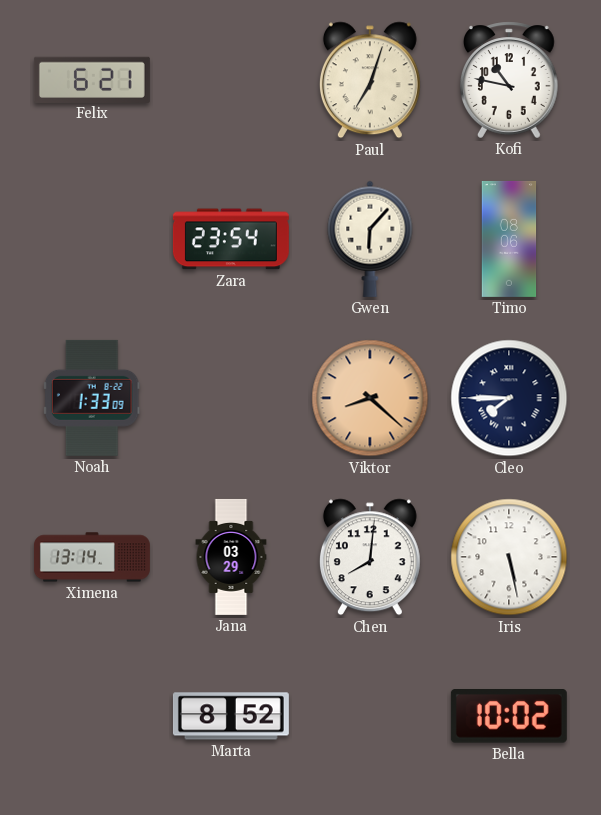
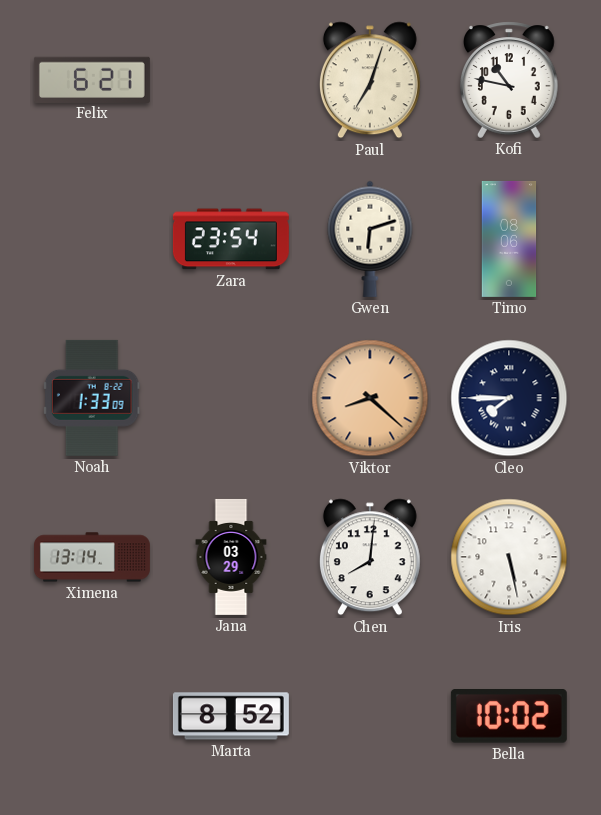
Gwen: 6:07 -> 6:12 (370, 239)
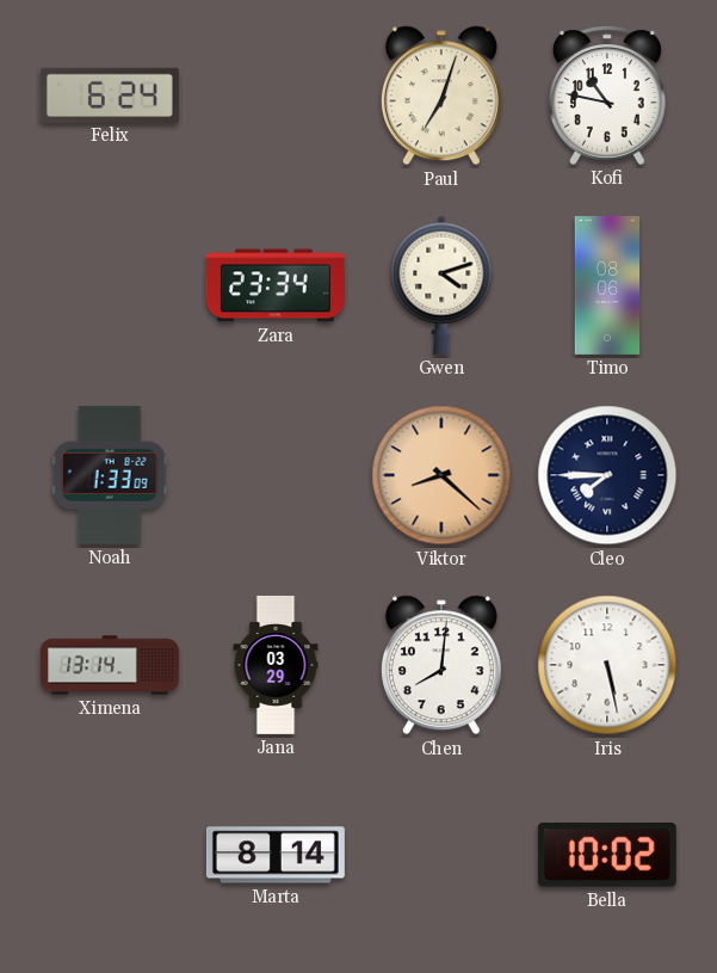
Felix: 6:21 -> 6:24 (110, 94)
Zara: 23:54 -> 23:34 (276, 285)
Gwen: 6:12 -> 4:12 (441, 285)
Marta: 8:52 -> 8:14 (276, 855)
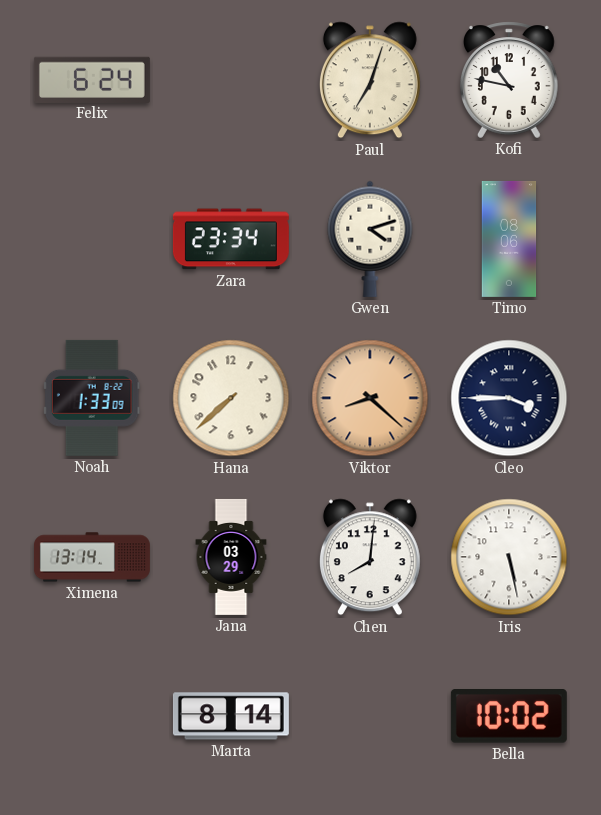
Hana: none -> 7:38 (231, 398)
Cleo: 7:45 -> 3:45 (509, 398)
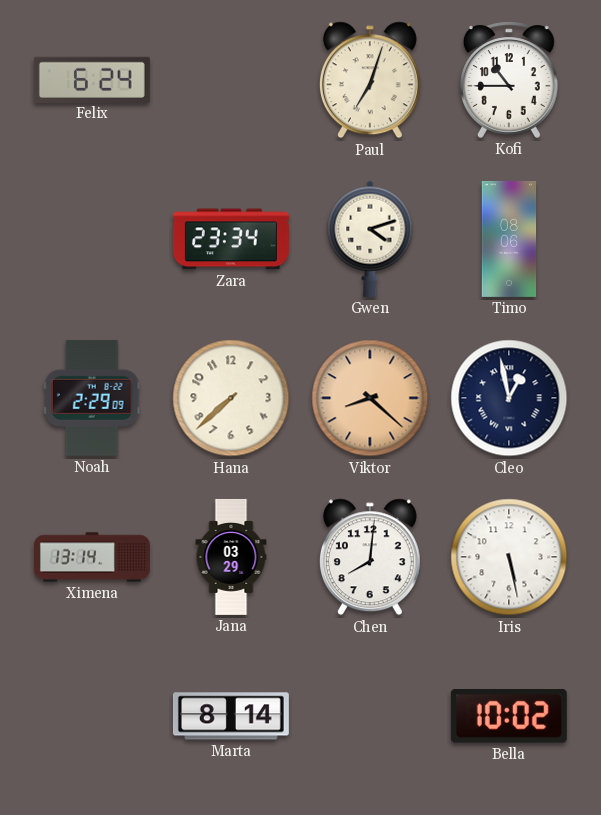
Kofi: 10:47 -> 10:45 (509, 80)
Noah: 1:33 -> 2:29 (92, 398)
Cleo: 3:45 -> 12:58 (509, 398)
